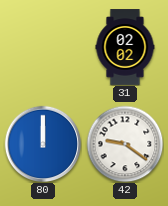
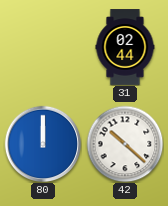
31: 02:02 -> 02:44 (125, 47)
42: 9:21 -> 10:22 (125, 144)
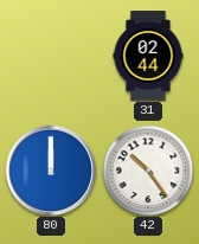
42: 10:22 -> 10:24 (148, 171)
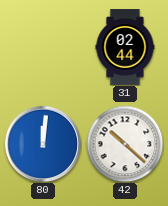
80: 12:00 -> 12:01 (43, 144)
42: 10:24 -> 10:22 (125, 144)
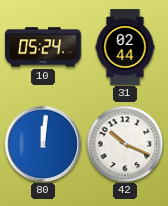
10: none -> 05:24 (43, 47)
42: 10:22 -> 10:19 (125, 144)
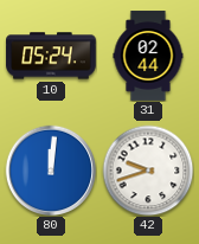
42: 10:19 -> 9:42 (148, 171)
